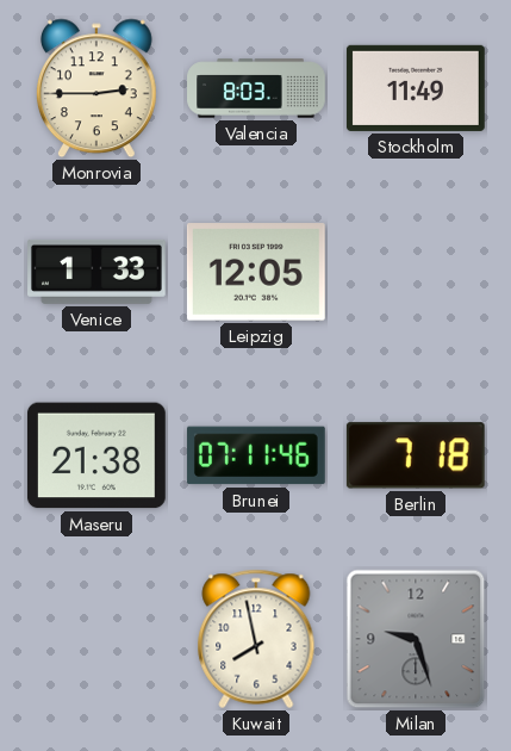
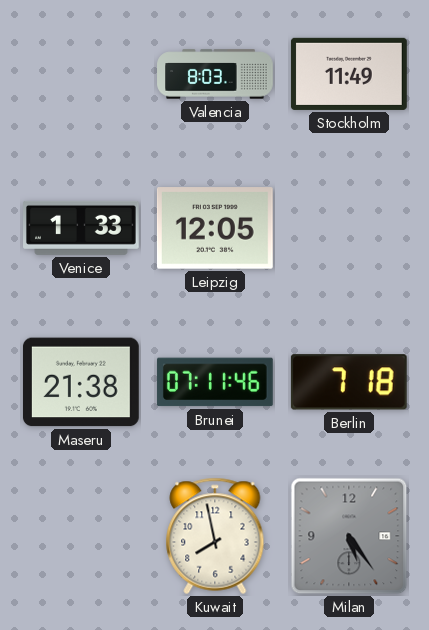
Monrovia: 2:45 -> none (96, 88)
Milan: 9:27 -> 5:24 (349, 536)
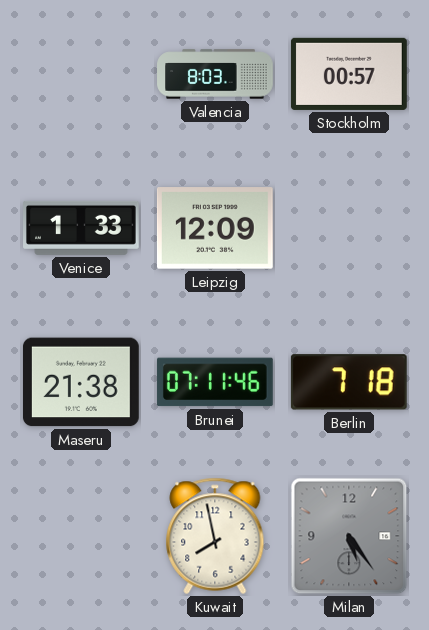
Stockholm: 11:49 -> 00:57 (349, 74)
Leipzig: 12:05 -> 12:09 (215, 228)
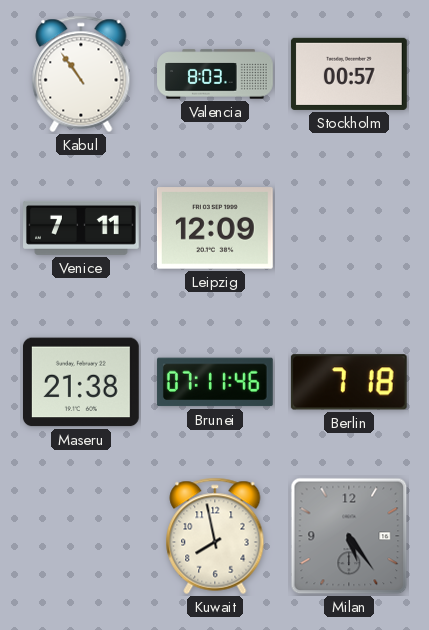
Kabul: none -> 10:54 (81, 74)
Venice: 1:33 -> 7:11 (82, 228)
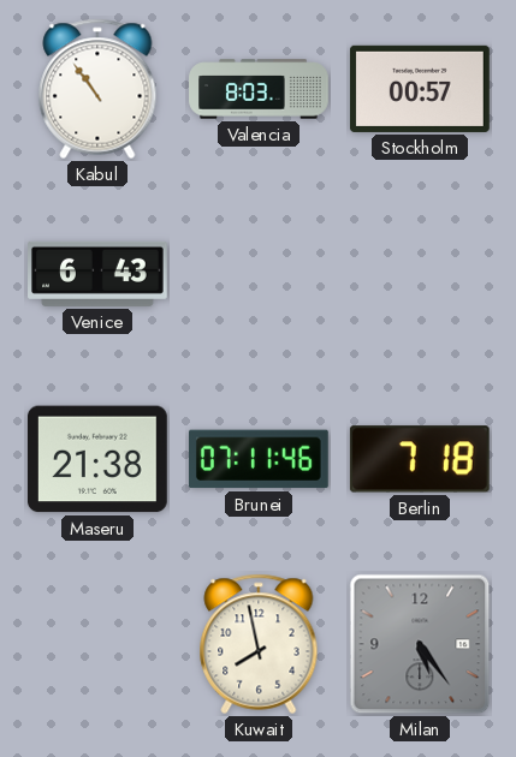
Venice: 7:11 -> 6:43 (99, 274)
Leipzig: 12:09 -> none (215, 228)
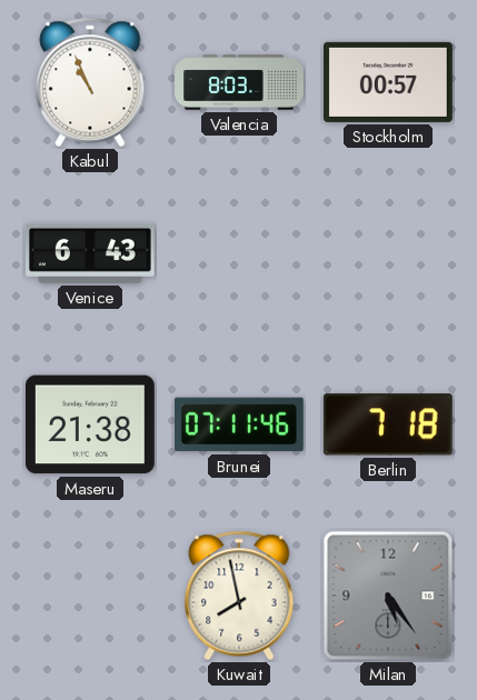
Kabul: 10:54 -> 10:56 (90, 82)
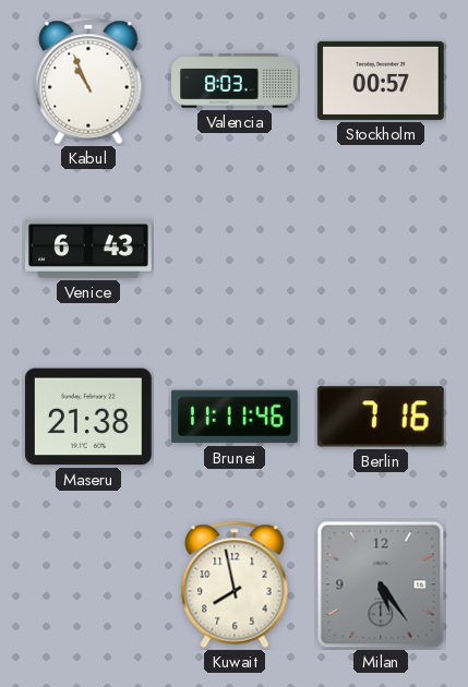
Brunei: 07:11 -> 11:11 (235, 417)
Berlin: 7:18 -> 7:16 (381, 417)
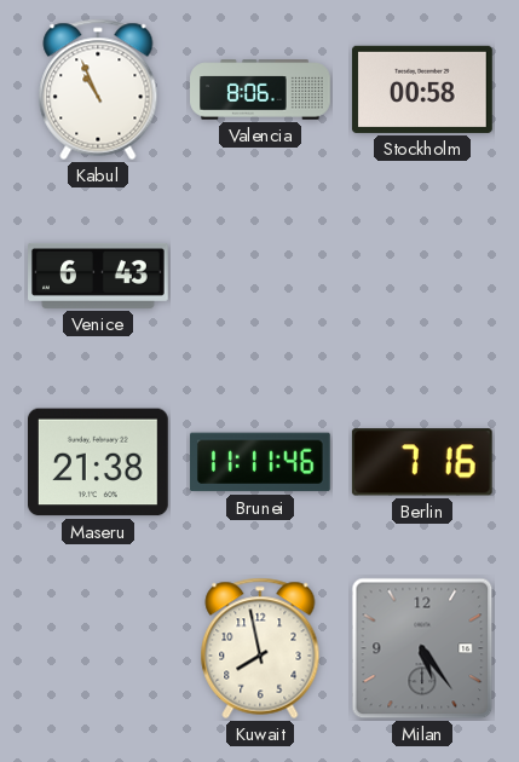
Valencia: 8:03 -> 8:06 (260, 90)
Stockholm: 00:57 -> 00:58 (422, 90)
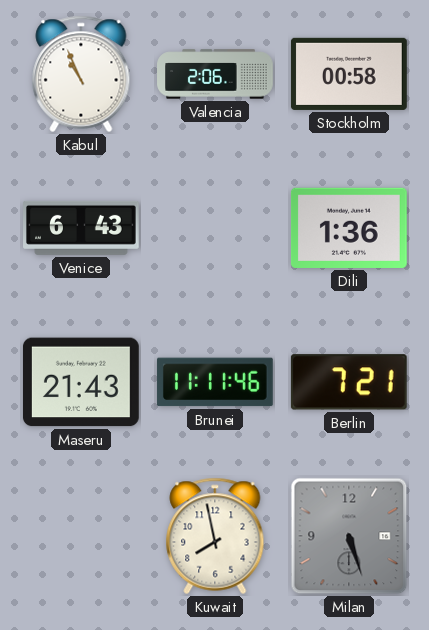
Valencia: 8:06 -> 2:06 (215, 74)
Dili: none -> 1:36 (349, 228)
Maseru: 21:38 -> 21:43 (81, 382)
Berlin: 7:16 -> 7:21 (349, 382)
Milan: 5:24 -> 5:27 (349, 536)
